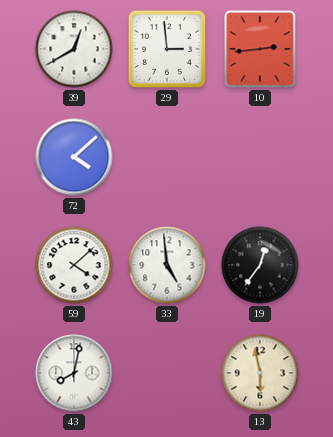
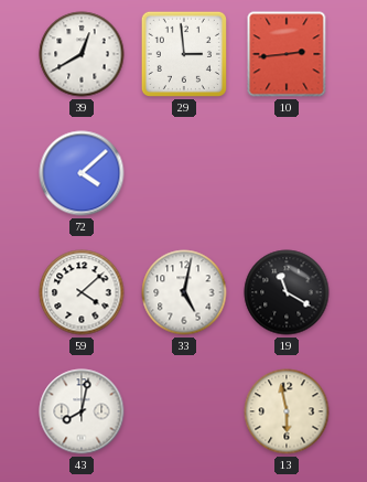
33: 4:59 -> 5:02 (184, 292)
19: 12:36 -> 11:20 (287, 292)
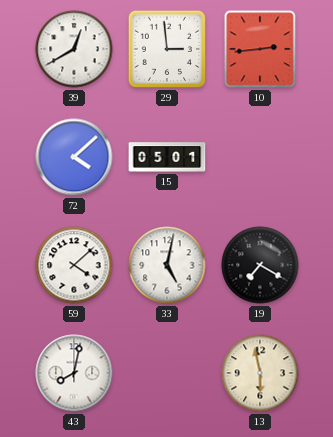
15: none -> 05:01 (167, 157)
19: 11:20 -> 7:20 (260, 265)
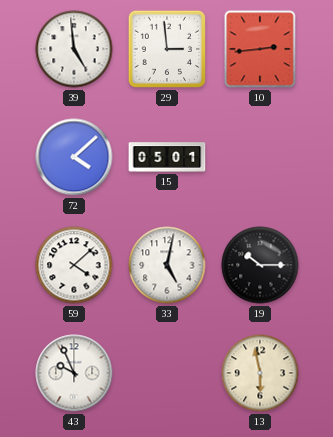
39: 12:40 -> 4:59 (74, 49)
19: 7:20 -> 10:15 (260, 265)
43: 8:02 -> 9:56 (74, 373)
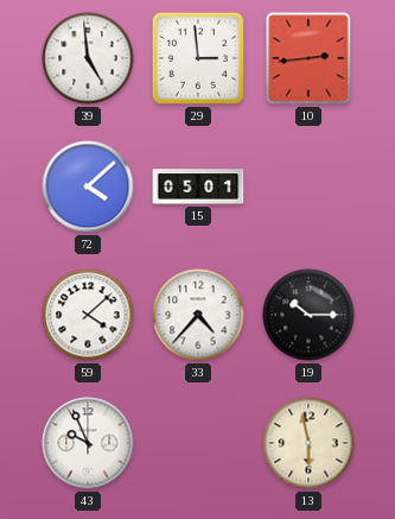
33: 5:02 -> 4:37 (198, 315)
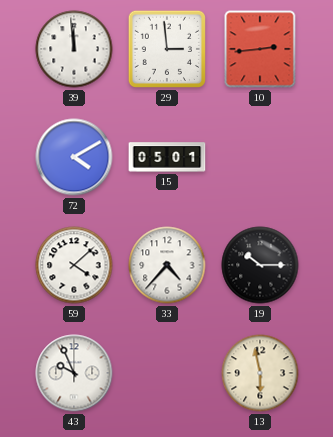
39: 4:59 -> 11:59 (74, 49)
72: 4:08 -> 4:10 (74, 157)
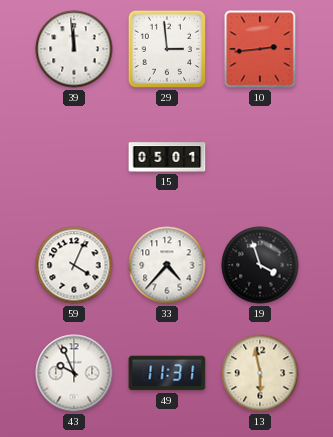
72: 4:10 -> none (74, 157)
59: 4:08 -> 4:04 (74, 265)
19: 10:15 -> 3:57 (260, 265)
49: none -> 11:31 (167, 373)
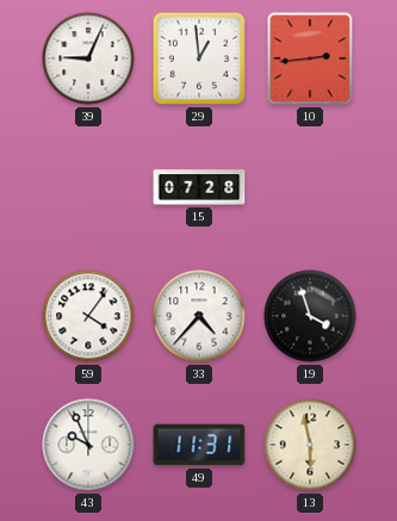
39: 11:59 -> 9:04 (88, 58)
29: 2:59 -> 12:59 (199, 58)
15: 05:01 -> 07:28 (199, 187)
59: 4:04 -> 4:06 (88, 316)
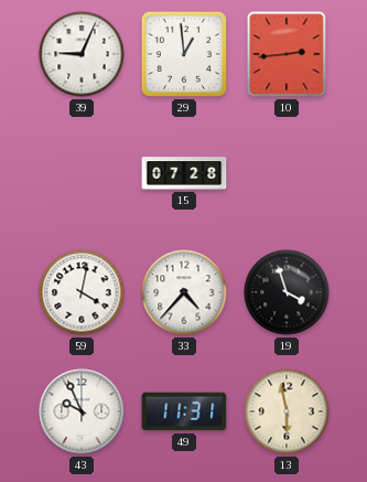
59: 4:06 -> 4:02 (82, 292)
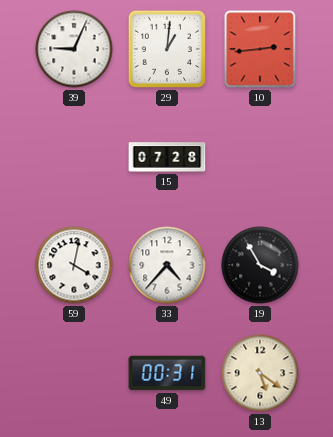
29: 12:59 -> 1:01 (167, 49)
19: 3:57 -> 3:55 (260, 265)
43: 9:56 -> none (82, 411)
49: 11:31 -> 00:31 (167, 373)
13: 5:58 -> 5:21 (260, 373)
